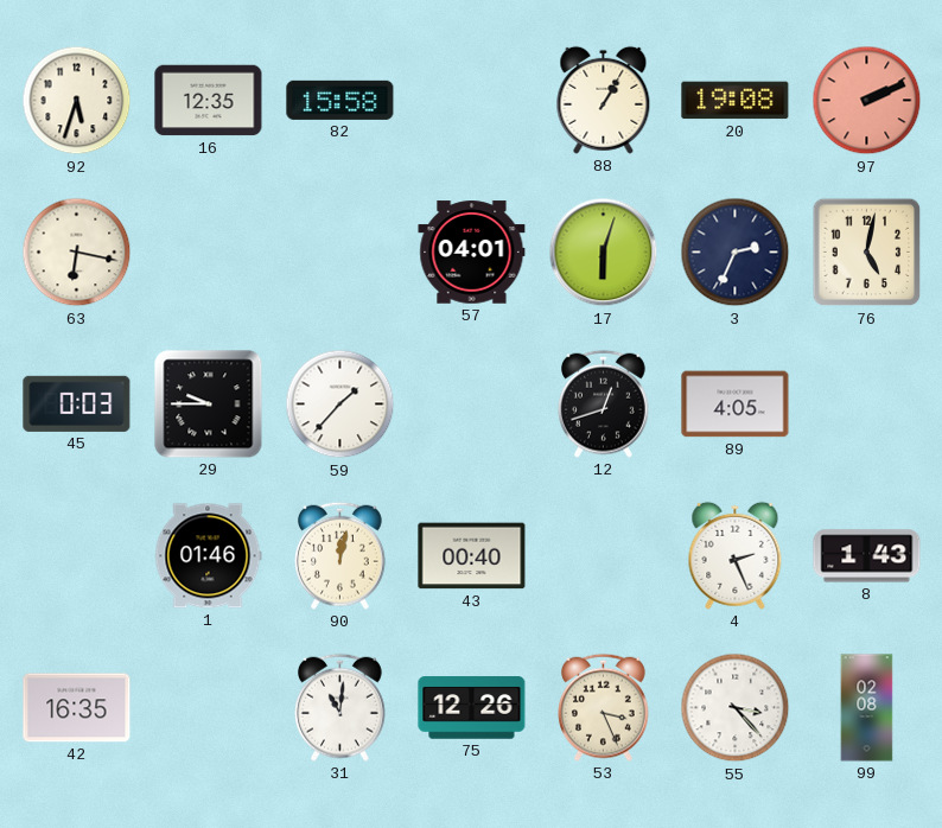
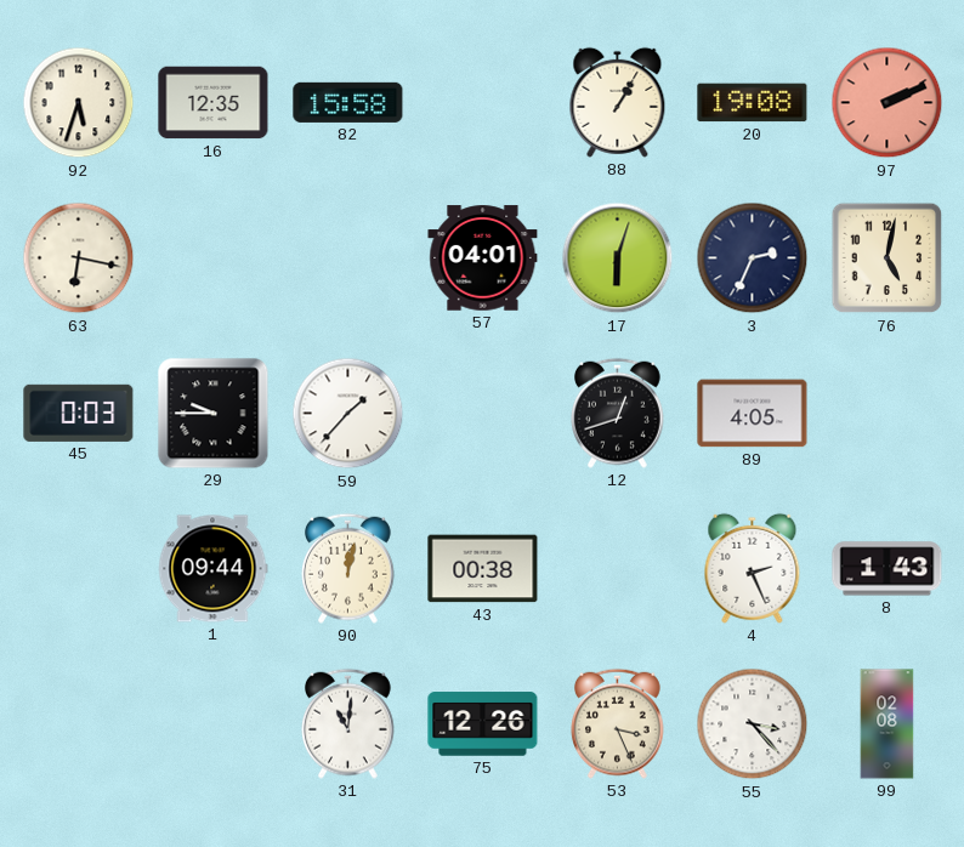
1: 01:46 -> 09:44 (212, 569)
43: 00:40 -> 00:38 (483, 569)
42: 16:35 -> none (77, 708)
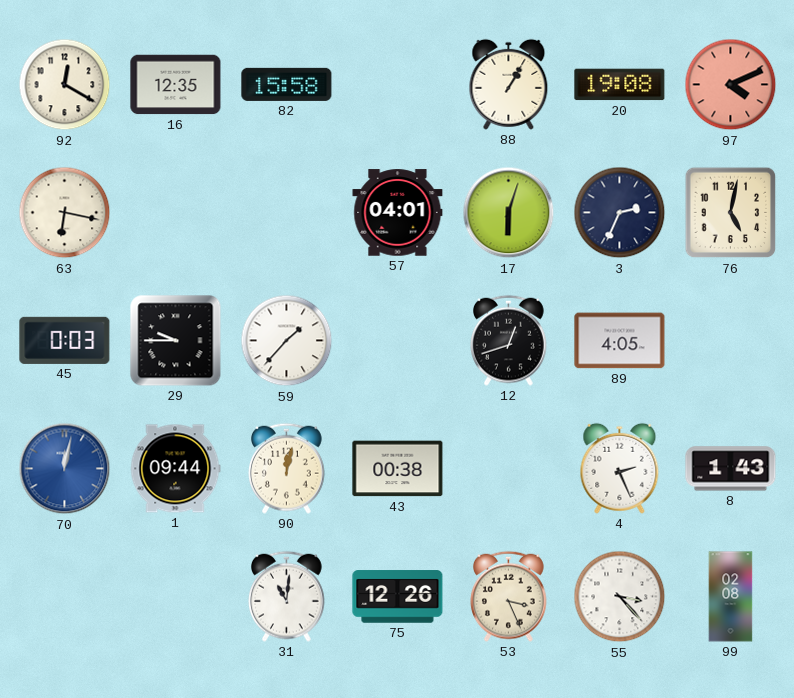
92: 5:33 -> 12:20 (65, 85)
97: 2:11 -> 4:11 (731, 85)
70: none -> 12:02 (65, 469)
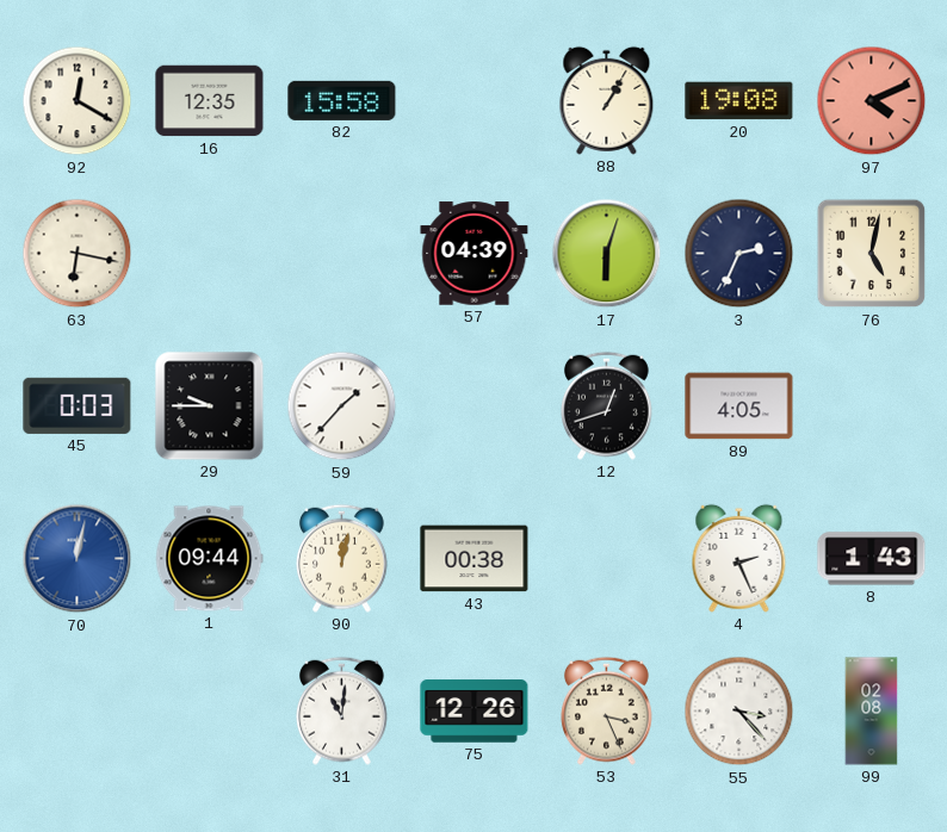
57: 04:01 -> 04:39 (475, 254)
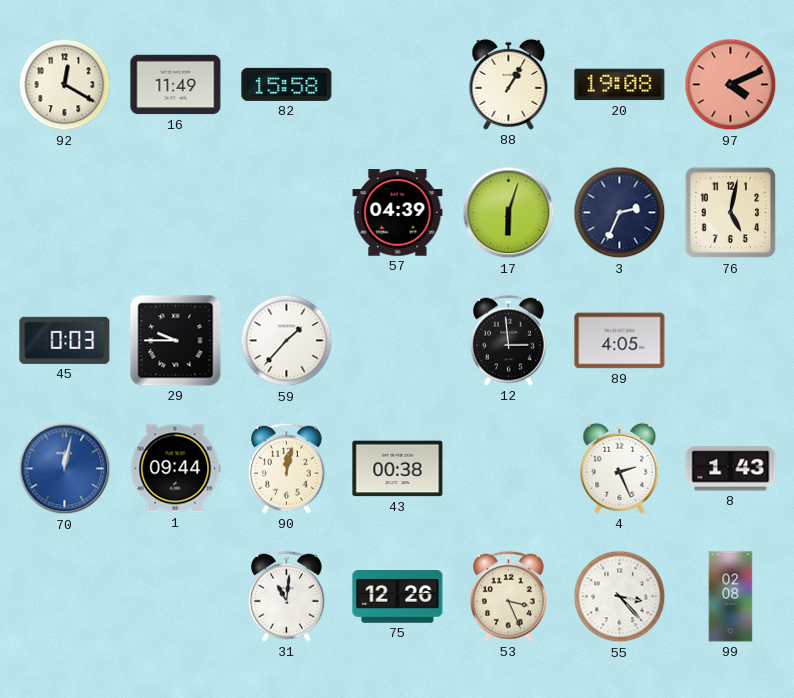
16: 12:35 -> 11:49 (176, 85)
63: 6:17 -> none (78, 254)
12: 12:42 -> 2:59 (509, 340)
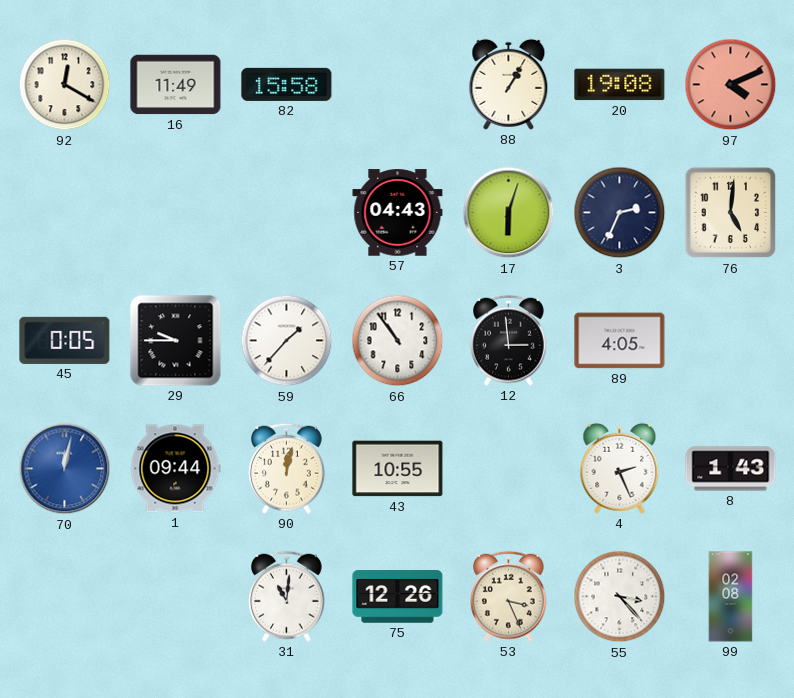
57: 04:39 -> 04:43 (398, 213)
76: 5:02 -> 5:01 (731, 213)
45: 0:03 -> 0:05 (65, 340)
66: none -> 10:54 (398, 341)
43: 00:38 -> 10:55 (398, 469)
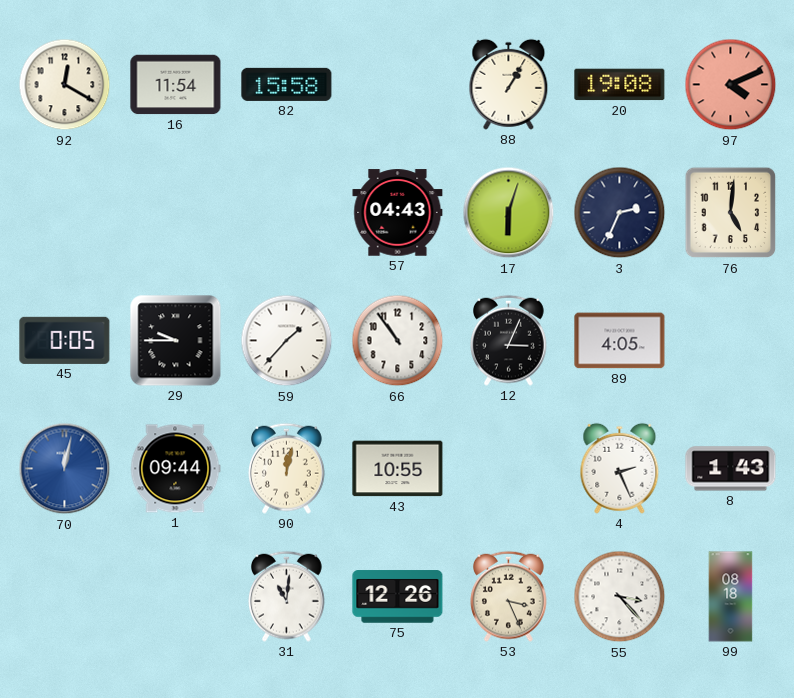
16: 11:49 -> 11:54 (176, 85)
12: 2:59 -> 3:04 (509, 340)
99: 02:08 -> 08:18 (731, 597)
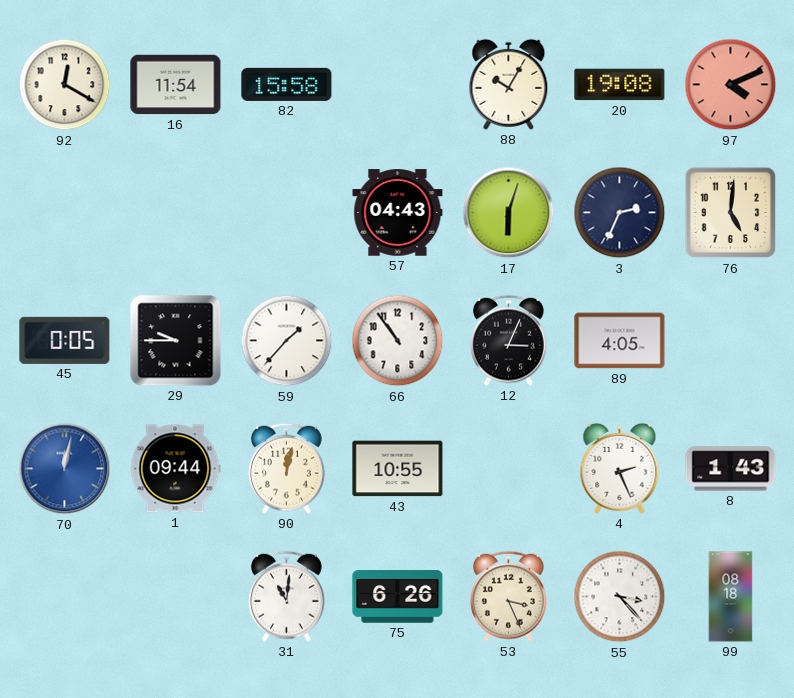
88: 1:05 -> 10:05 (509, 84)
75: 12:26 -> 6:26 (398, 597)
